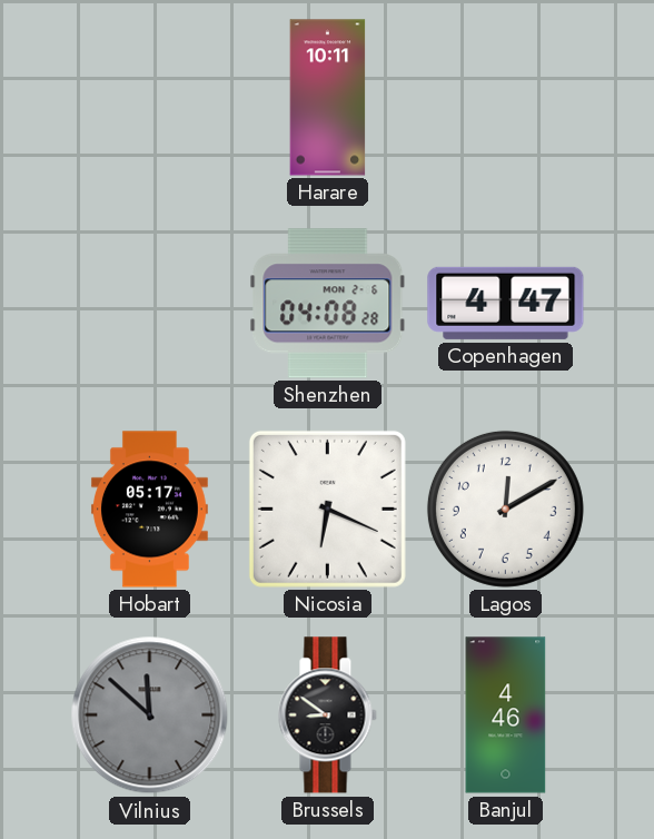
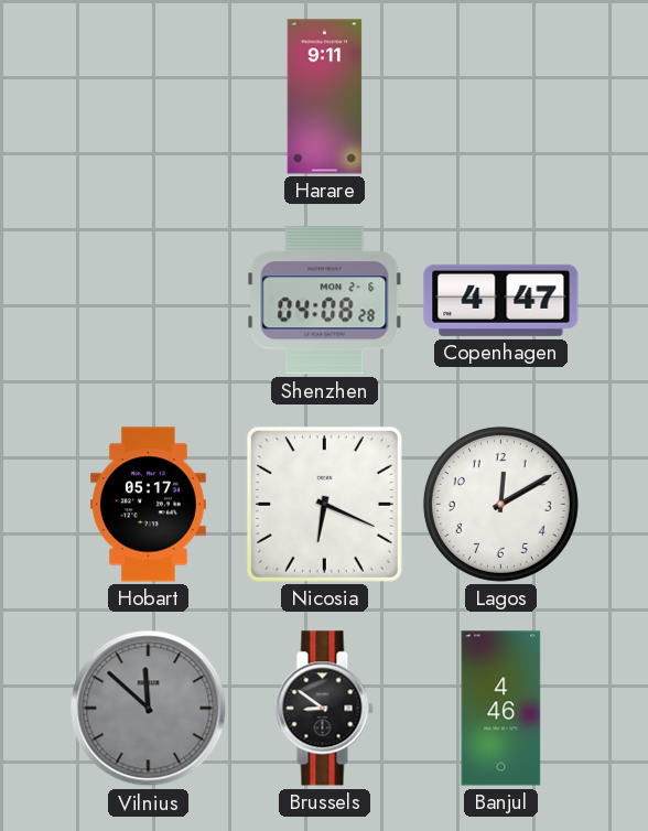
Harare: 10:11 -> 9:11 (325, 97)
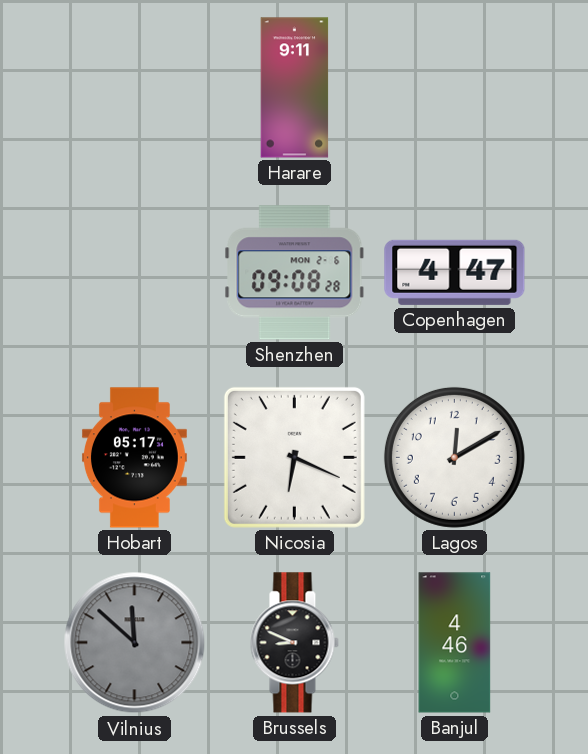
Shenzhen: 04:08 -> 09:08 (295, 273)
Brussels: 8:51 -> 8:49 (294, 643)
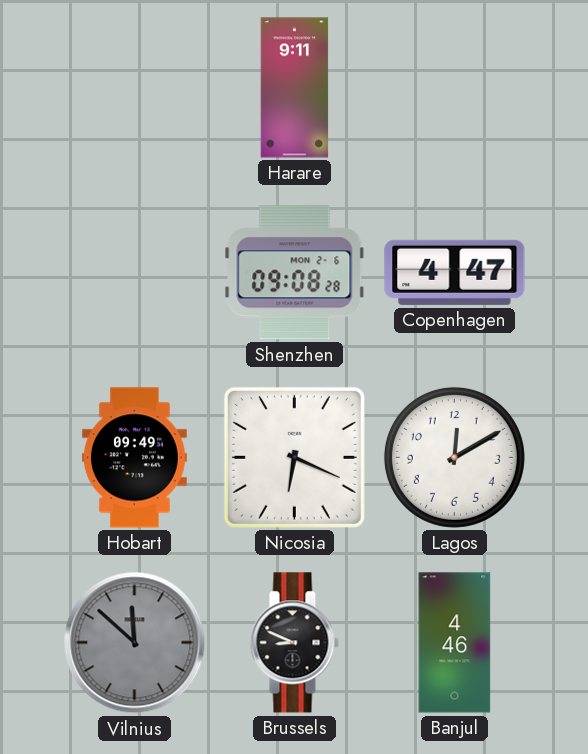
Hobart: 05:17 -> 09:49 (134, 458)
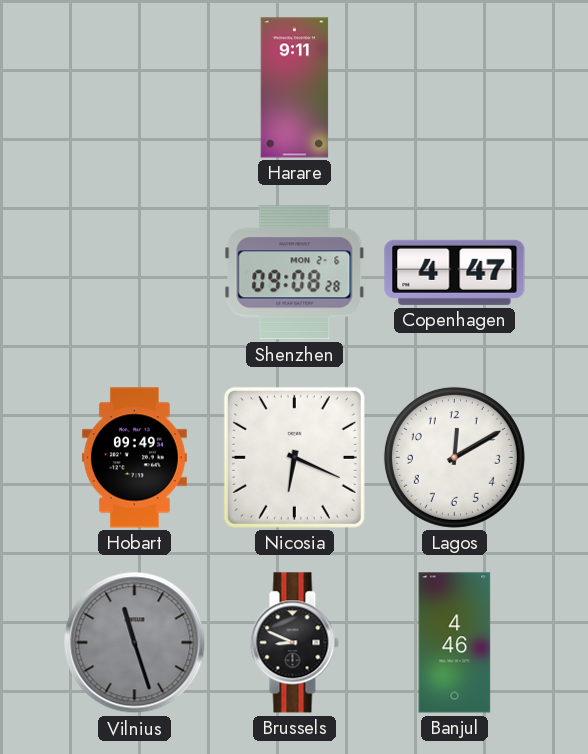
Vilnius: 11:52 -> 11:27 (135, 643)
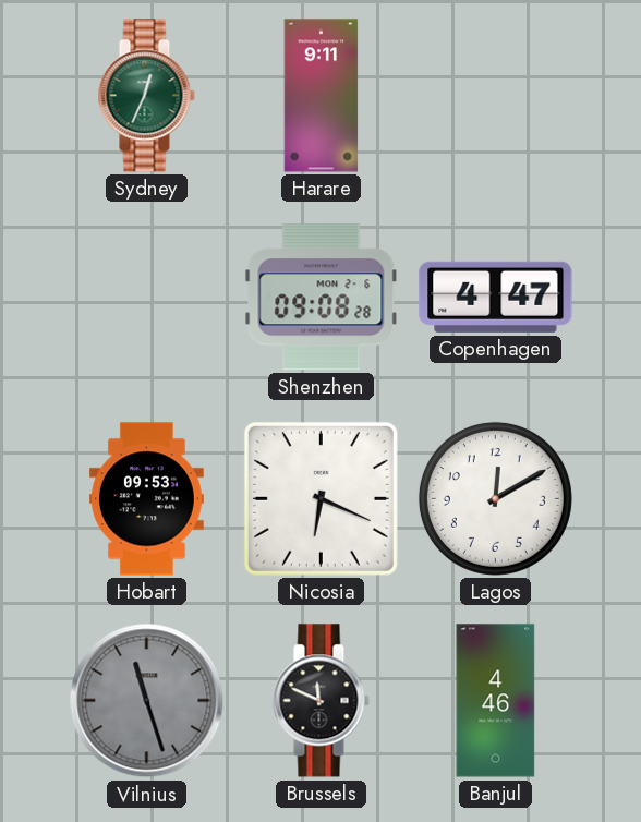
Sydney: none -> 12:34 (146, 96)
Hobart: 09:49 -> 09:53 (146, 499)
Brussels: 8:49 -> 11:49 (320, 701)
